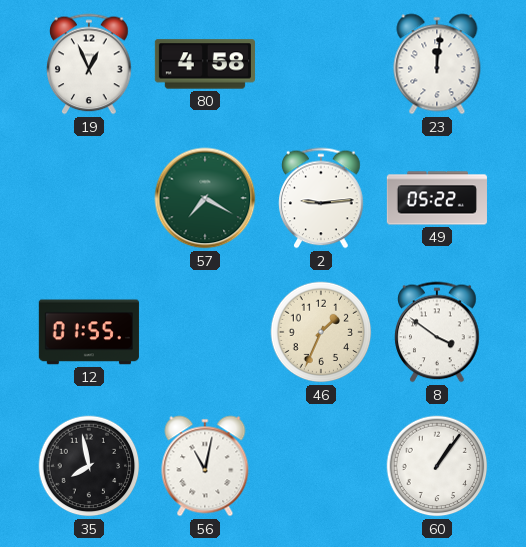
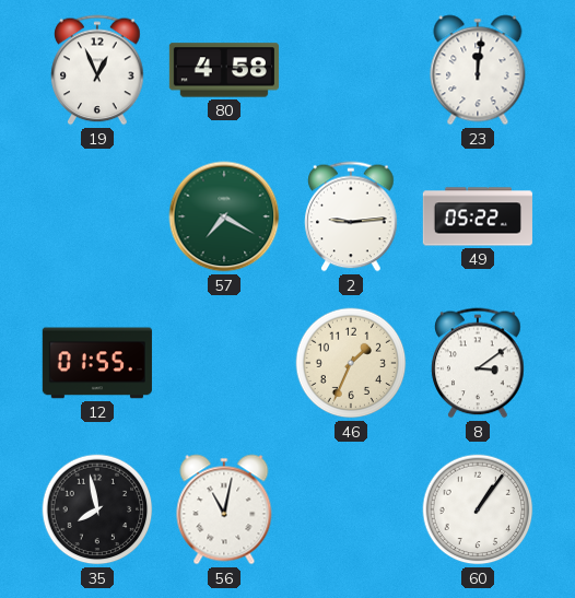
8: 3:51 -> 3:09 (478, 363)
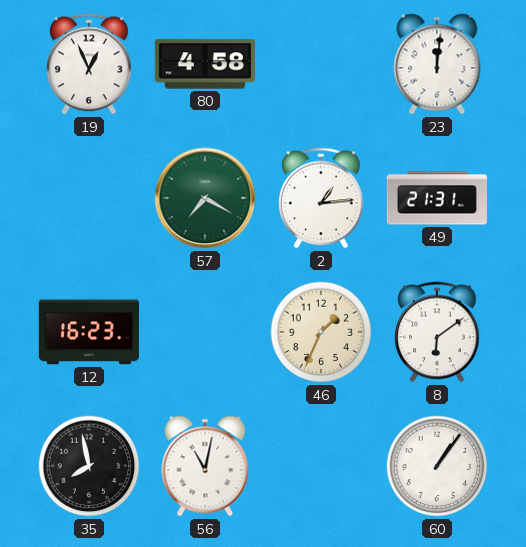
2: 9:14 -> 1:14 (321, 198)
49: 05:22 -> 21:31 (437, 198)
12: 01:55 -> 16:23 (89, 332)
8: 3:09 -> 6:09 (437, 332)
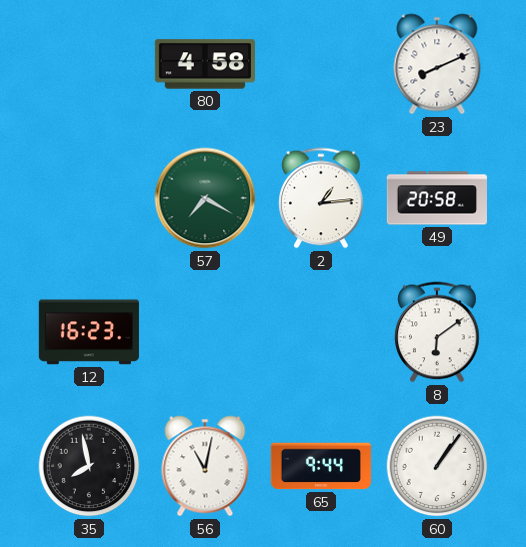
19: 12:56 -> none (89, 64)
23: 12:01 -> 8:11 (437, 64)
49: 21:31 -> 20:58 (437, 198)
46: 1:34 -> none (321, 332)
65: none -> 9:44 (321, 466)
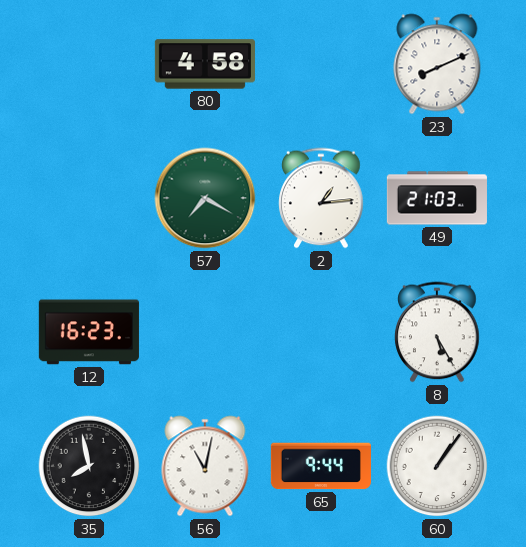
49: 20:58 -> 21:03 (437, 198)
8: 6:09 -> 5:25 (437, 332)
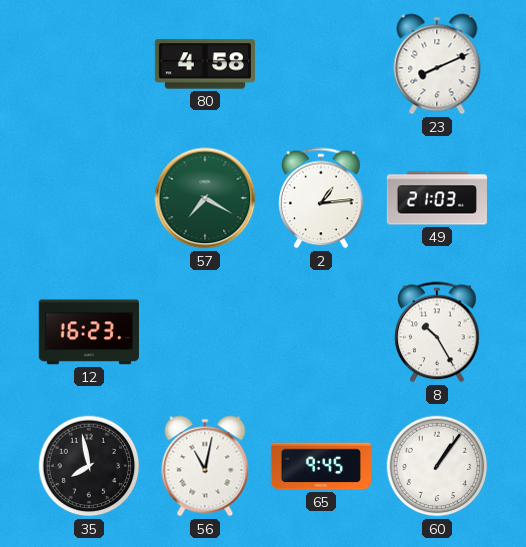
8: 5:25 -> 10:25 (437, 332)
65: 9:44 -> 9:45 (321, 466)
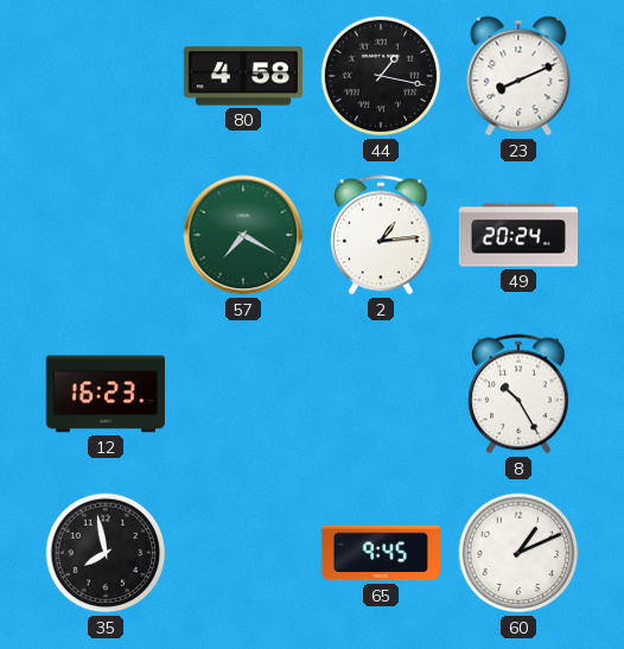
44: none -> 1:17 (381, 76)
49: 21:03 -> 20:24 (518, 235)
56: 11:02 -> none (205, 466)
60: 1:06 -> 1:11 (518, 553)
